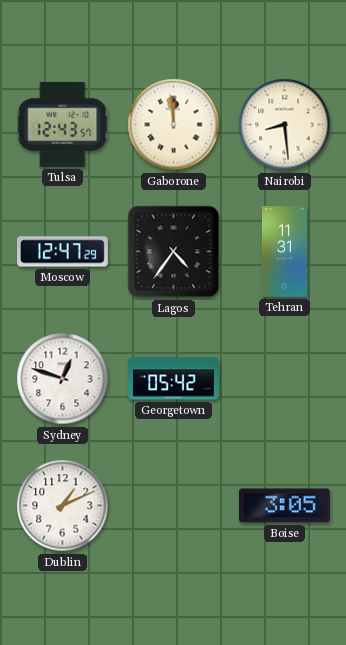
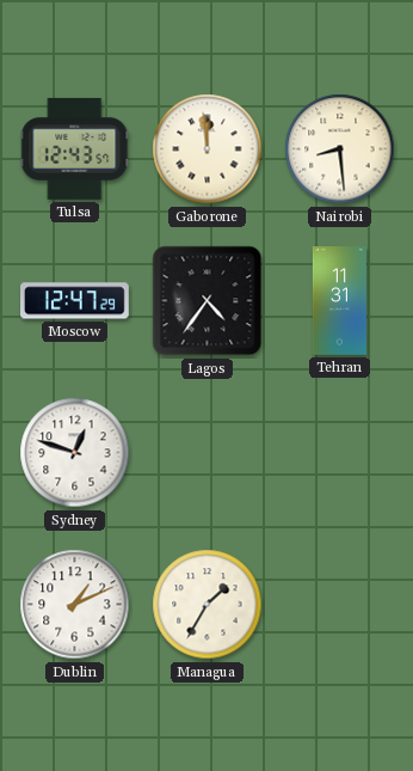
Georgetown: 05:42 -> none (174, 379)
Managua: none -> 1:35 (208, 605)
Boise: 3:05 -> none (284, 506)
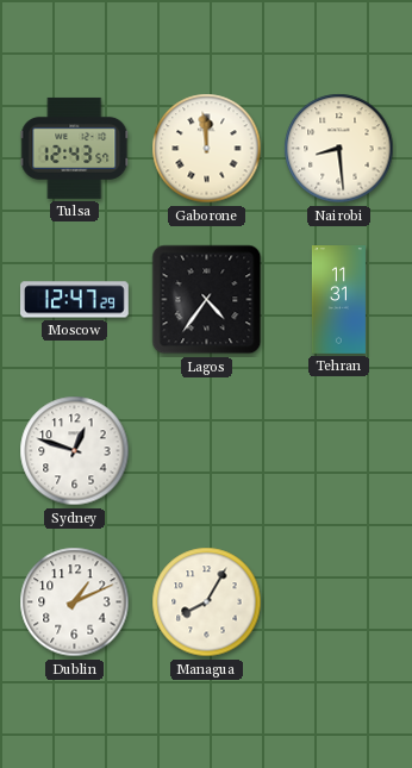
Managua: 1:35 -> 8:05 (207, 602)
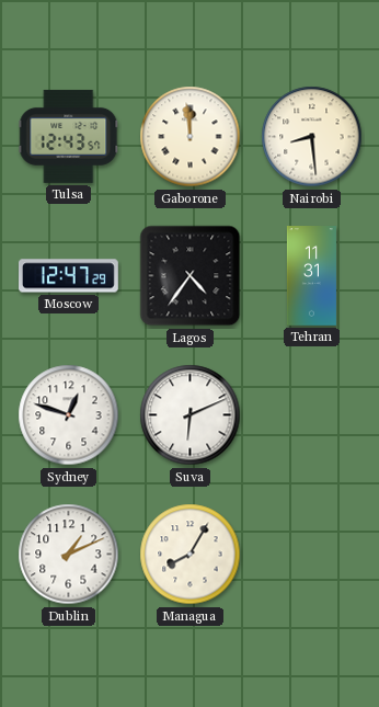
Suva: none -> 6:11 (191, 415)
